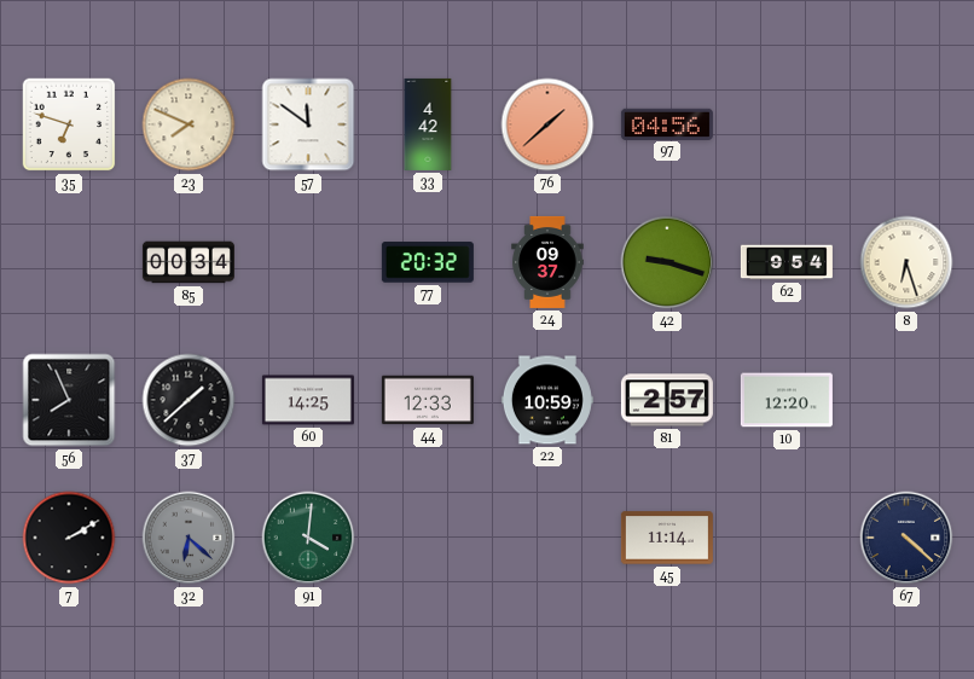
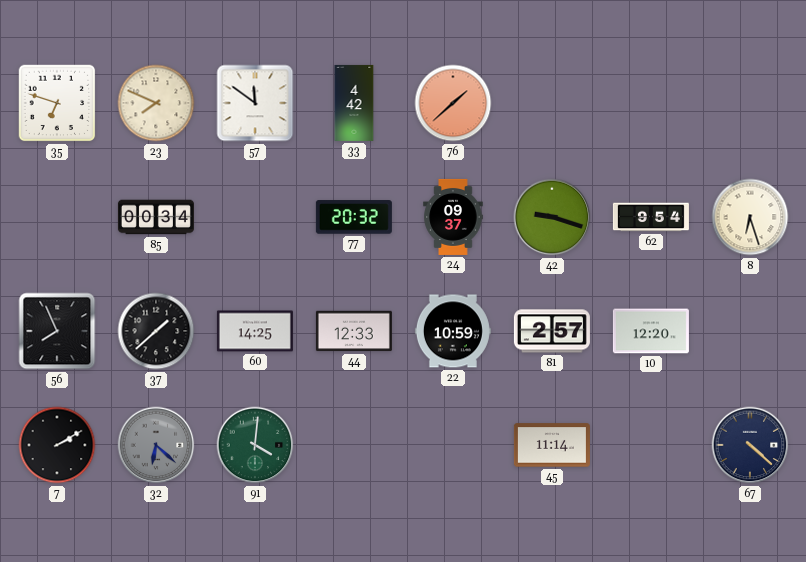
97: 04:56 -> none (667, 123)
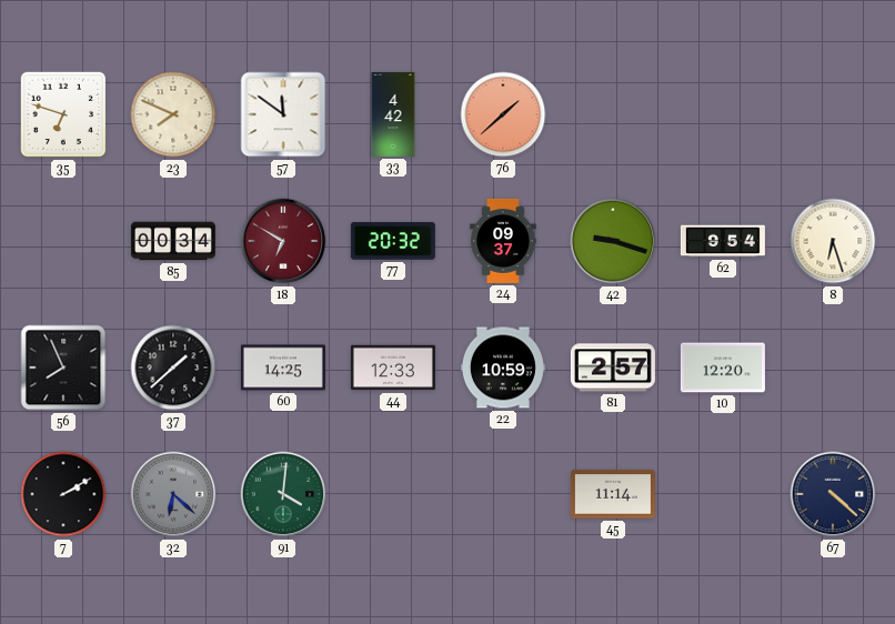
18: none -> 6:50 (283, 241)
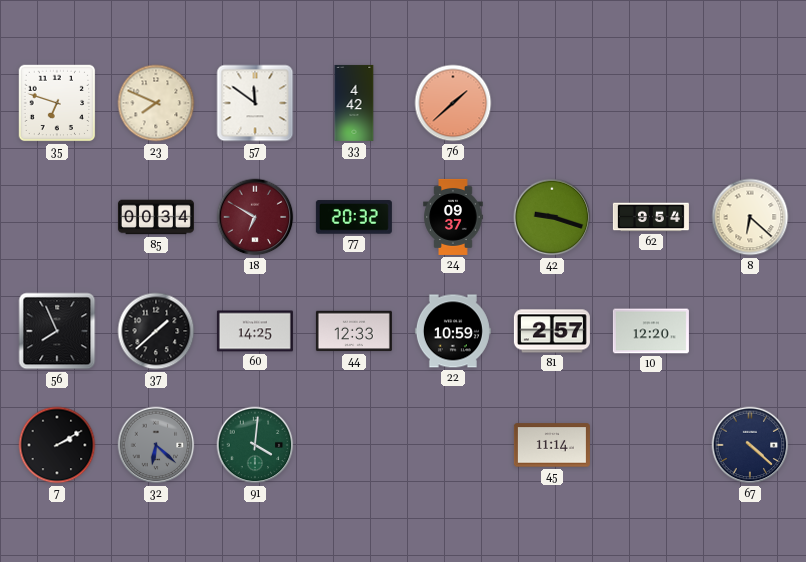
8: 6:27 -> 6:22 (750, 217)
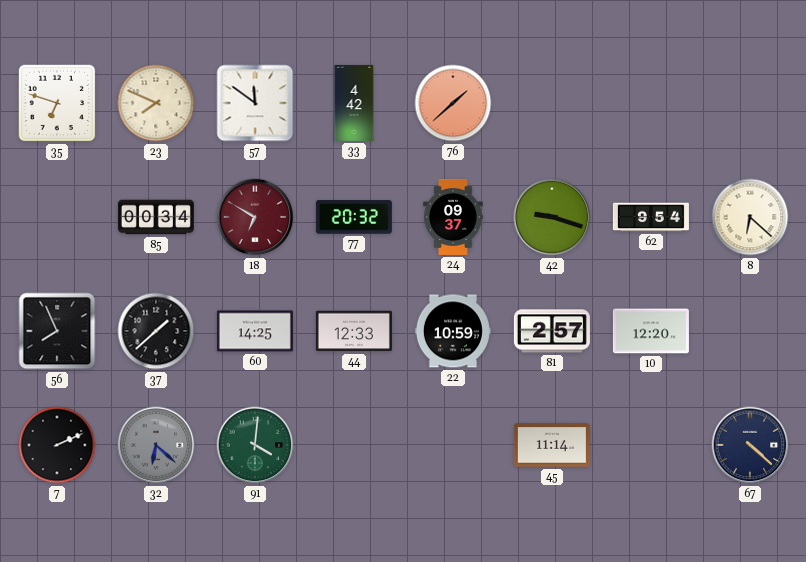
7: 2:10 -> 2:11 (57, 445)
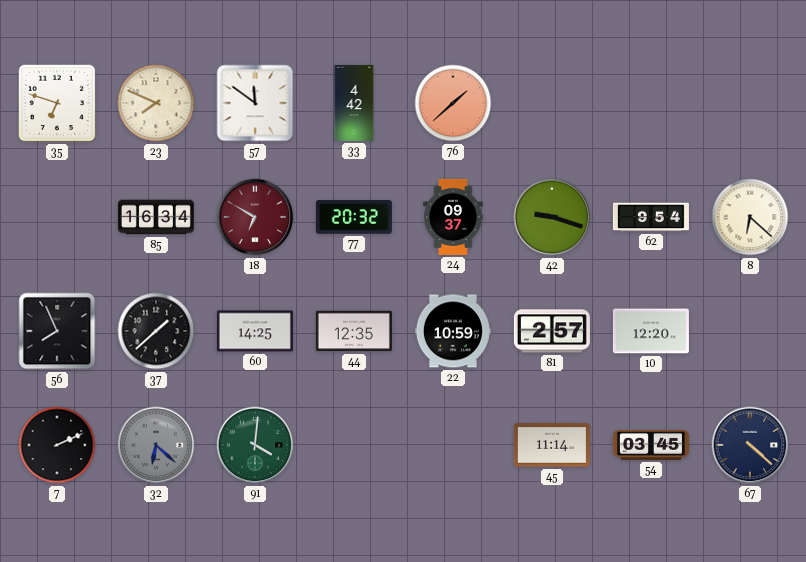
85: 00:34 -> 16:34 (156, 217)
44: 12:33 -> 12:35 (354, 331)
54: none -> 03:45 (651, 445)
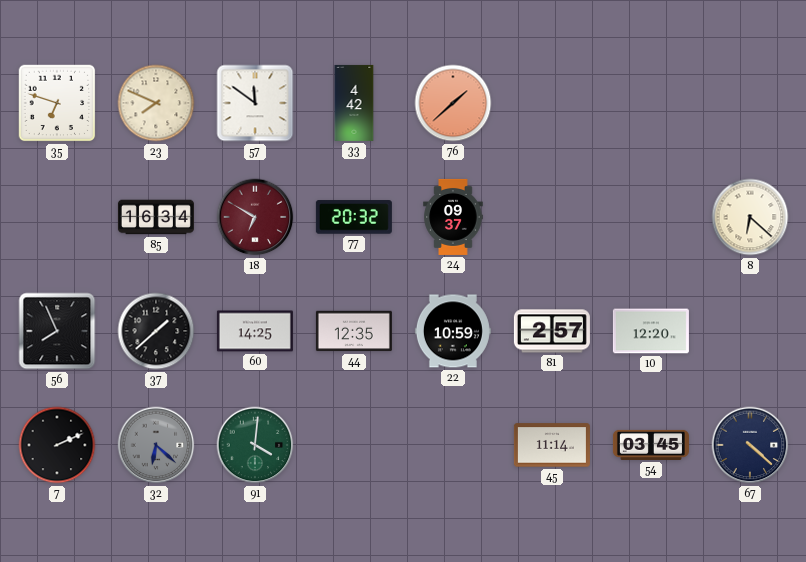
42: 9:18 -> none (552, 217)
62: 9:54 -> none (651, 217)
